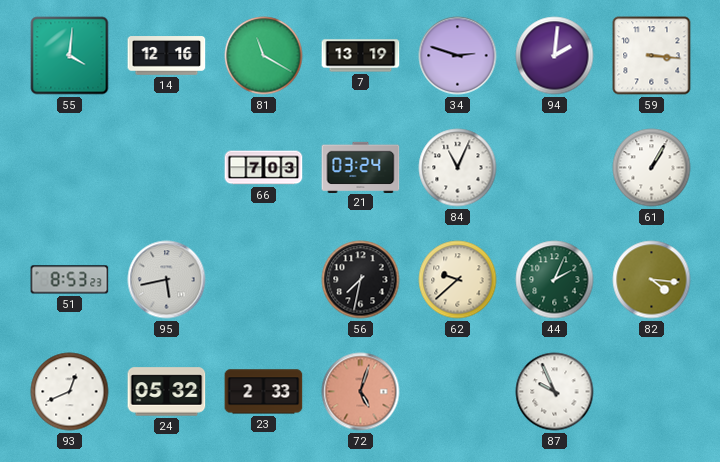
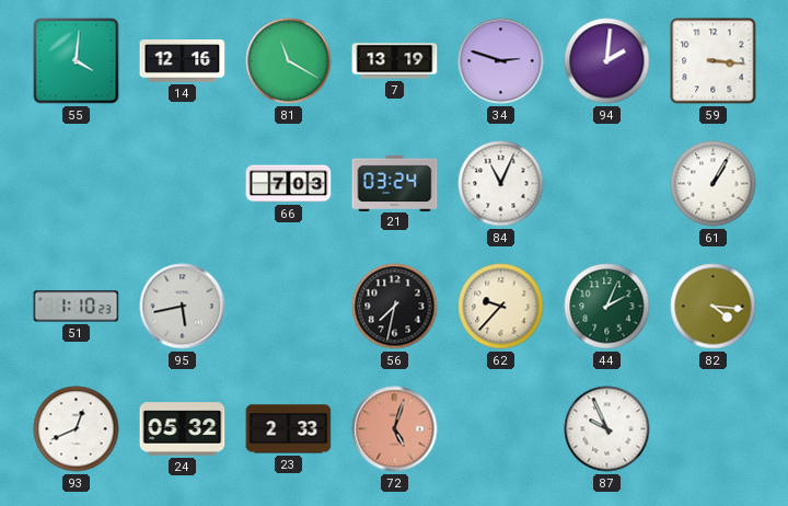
51: 8:53 -> 1:10 (77, 307)
62: 9:38 -> 9:37 (501, 307)
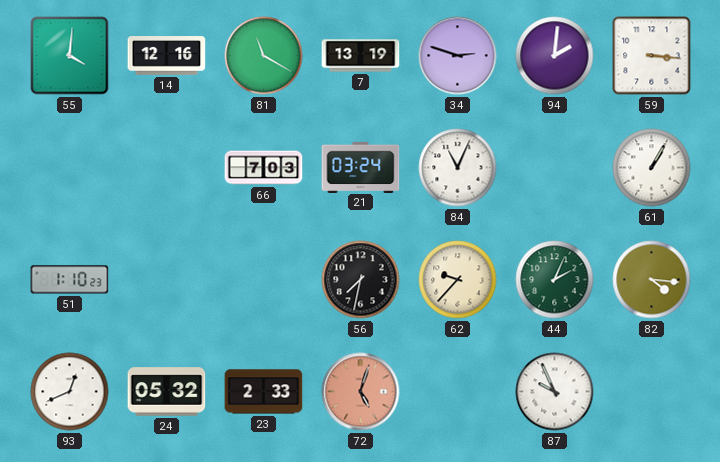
95: 5:43 -> none (183, 307)
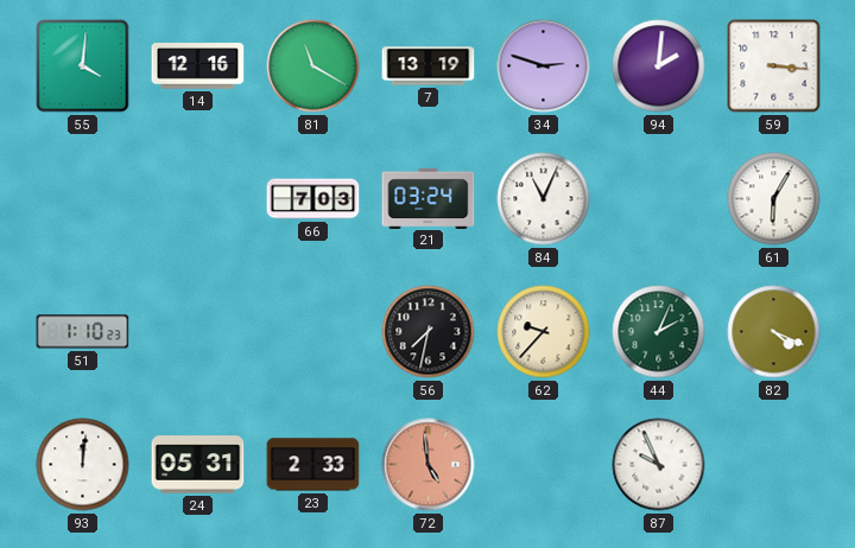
61: 1:05 -> 6:05 (774, 199)
82: 4:16 -> 4:19 (774, 332)
93: 12:41 -> 12:01 (83, 465)
24: 05:32 -> 05:31 (198, 465)
72: 5:03 -> 4:59 (429, 465)
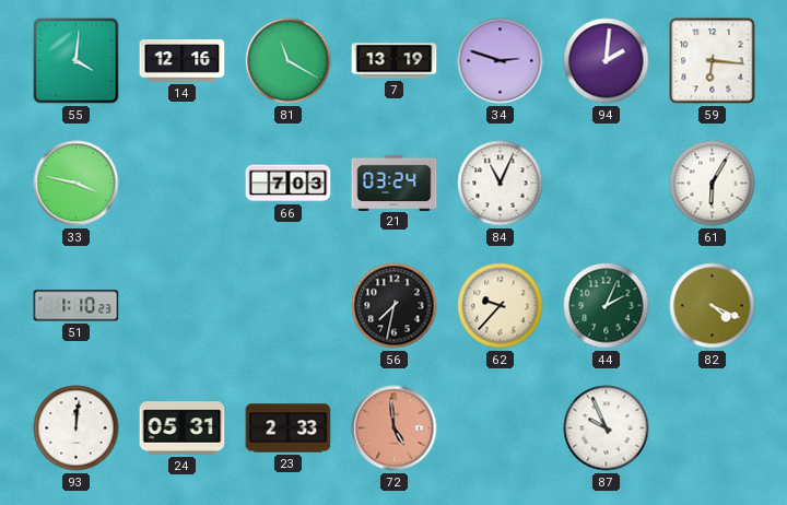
59: 3:16 -> 6:16 (713, 61)
33: none -> 3:47 (77, 184)
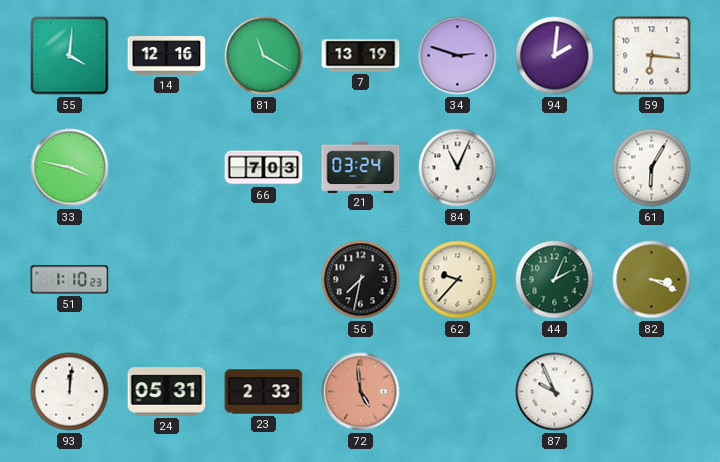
82: 4:19 -> 3:19 (652, 280)
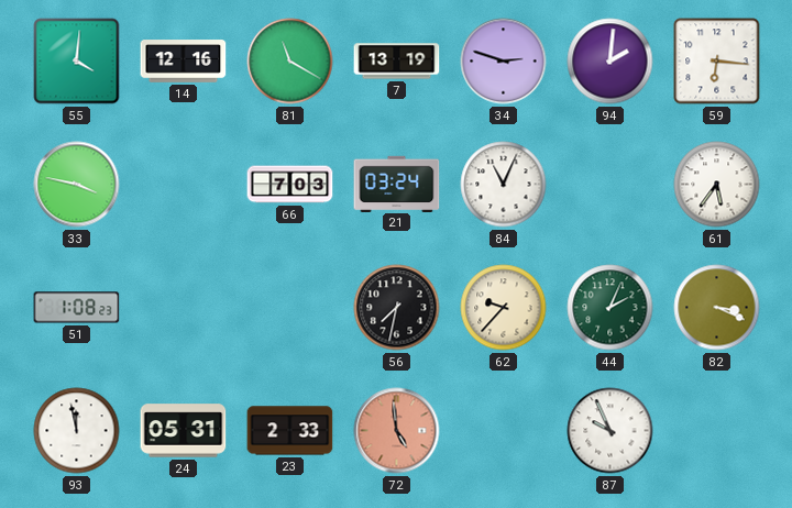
61: 6:05 -> 5:36 (717, 185)
51: 1:10 -> 1:08 (77, 308)
93: 12:01 -> 11:58 (77, 431)
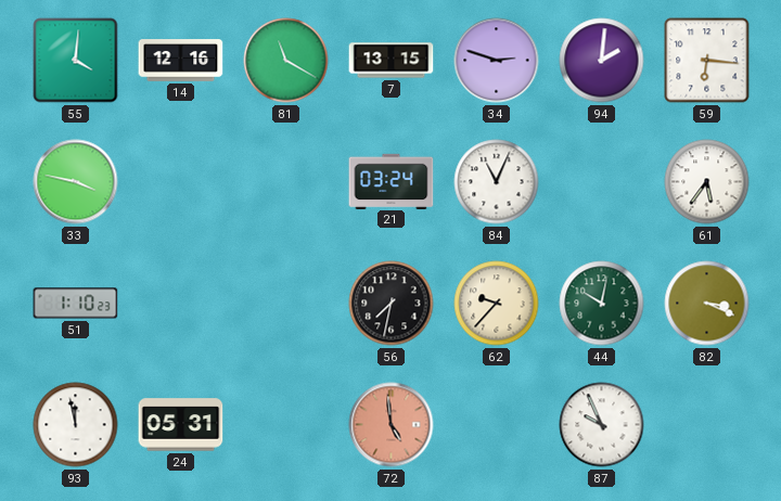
7: 13:19 -> 13:15 (392, 61)
66: 7:03 -> none (290, 185)
51: 1:08 -> 1:10 (76, 304)
44: 2:04 -> 10:02 (602, 304)
23: 2:33 -> none (290, 431)
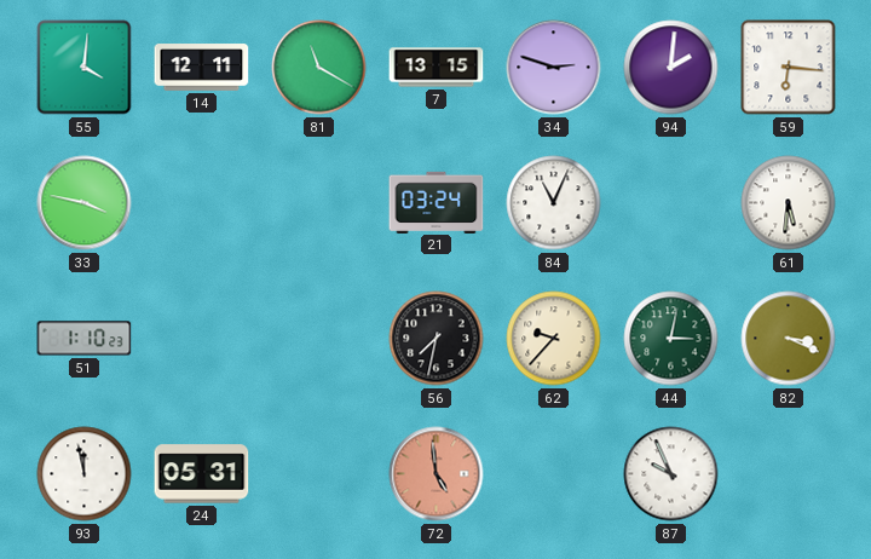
14: 12:16 -> 12:11 (202, 68)
61: 5:36 -> 5:31 (789, 203)
44: 10:02 -> 3:02 (671, 339)
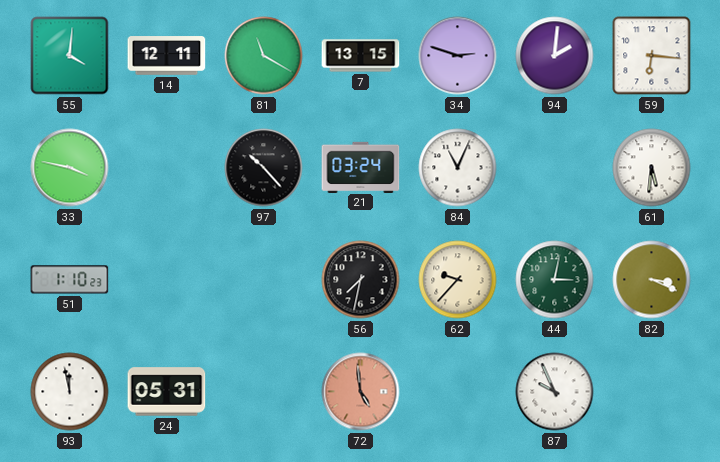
97: none -> 10:23 (264, 168)
